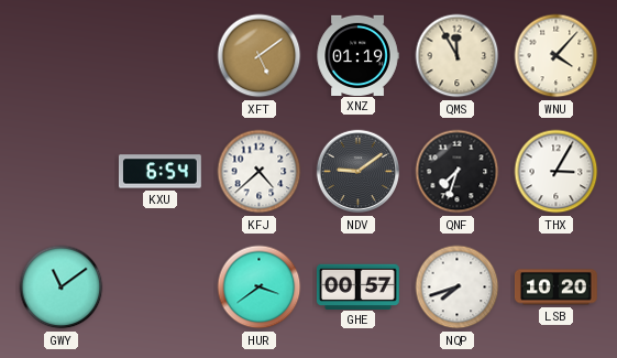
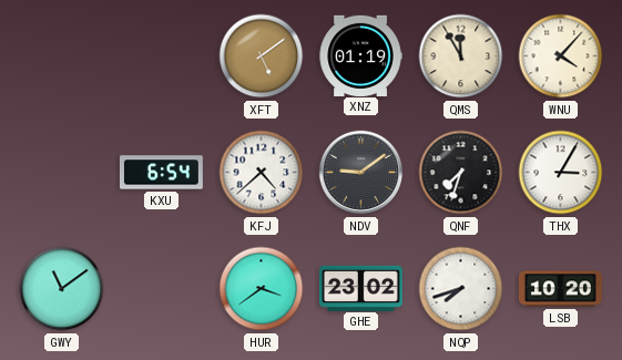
GHE: 00:57 -> 23:02 (360, 288)
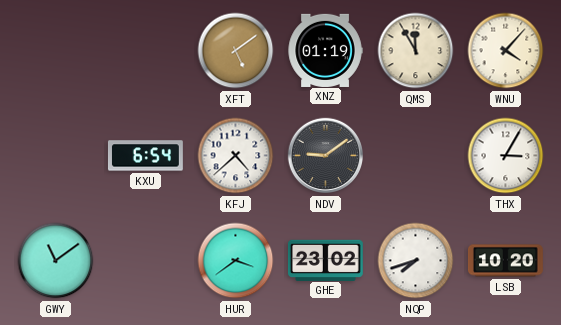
QNF: 7:33 -> none (461, 173)
